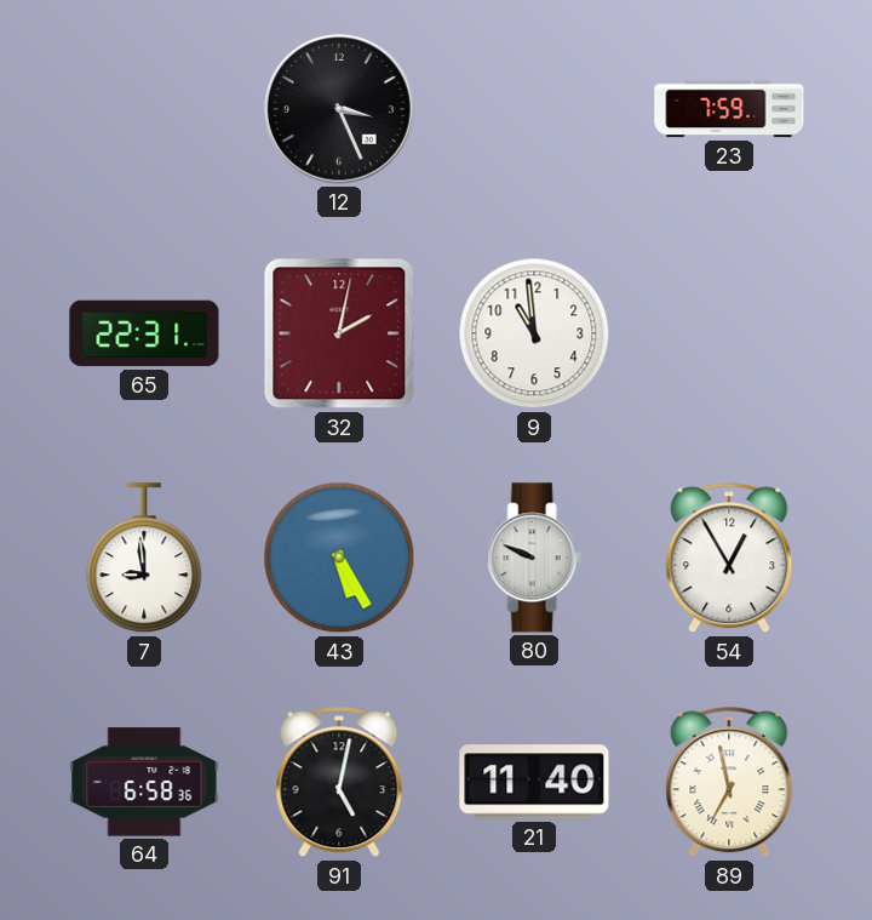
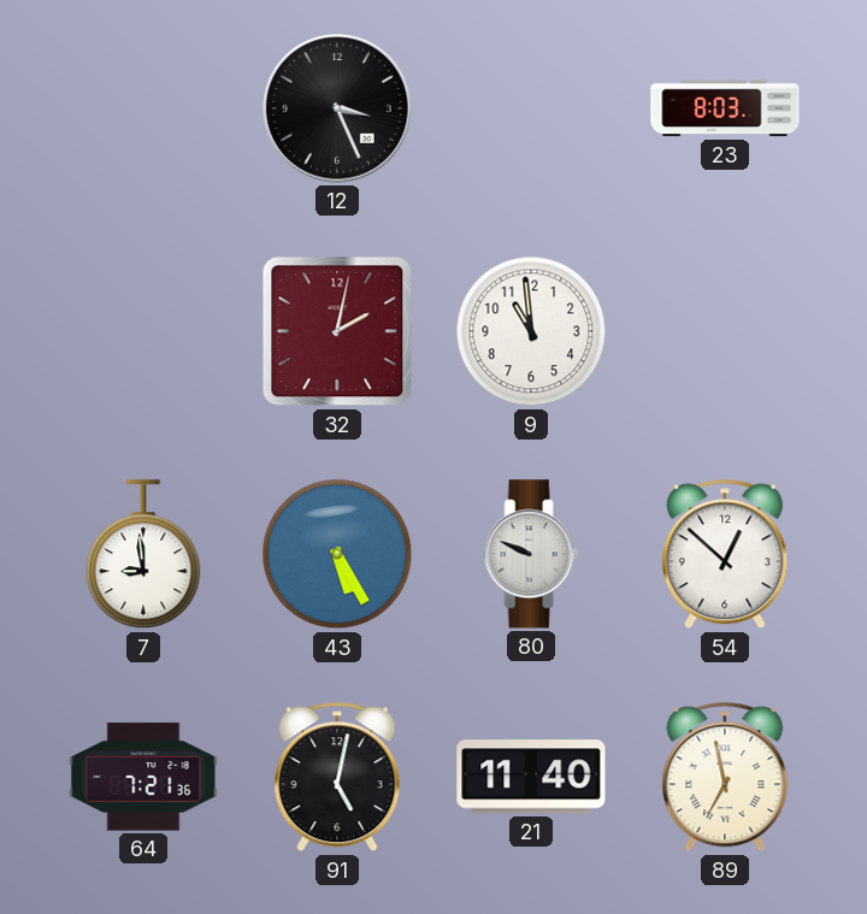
23: 7:59 -> 8:03 (725, 108)
65: 22:31 -> none (144, 333)
54: 12:55 -> 12:52 (725, 554)
64: 6:58 -> 7:21 (143, 777)
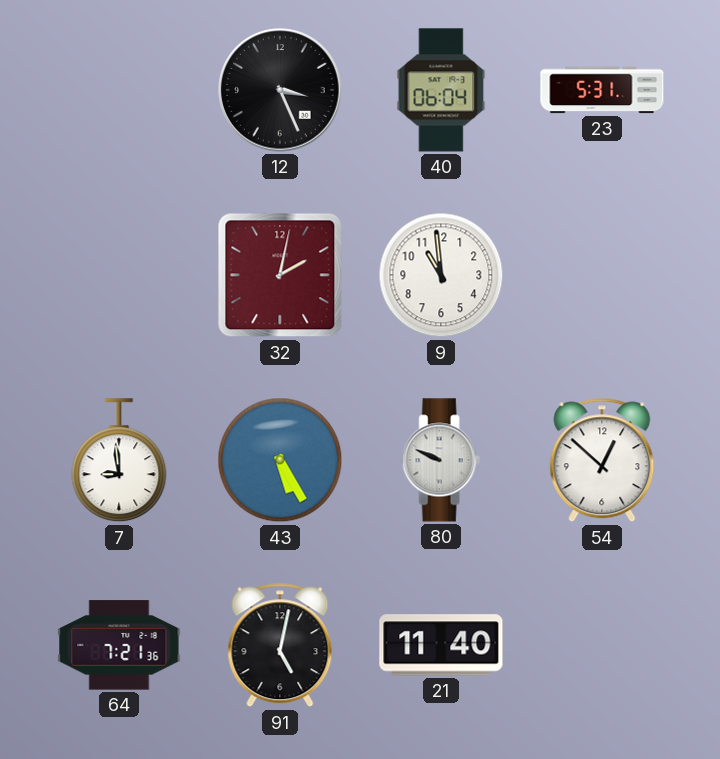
40: none -> 06:04 (441, 90)
23: 8:03 -> 5:31 (602, 90)
89: 6:58 -> none (725, 777)
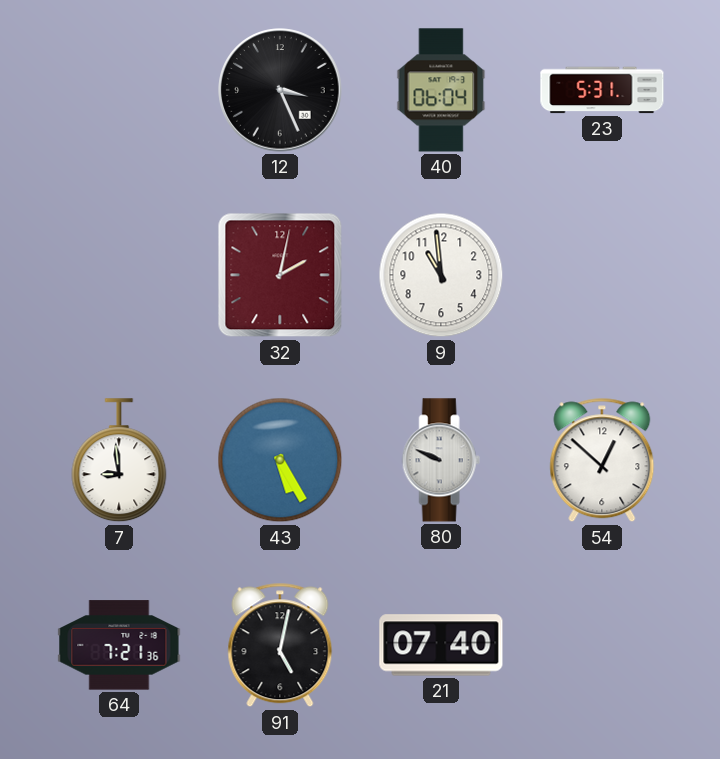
21: 11:40 -> 07:40 (441, 645)
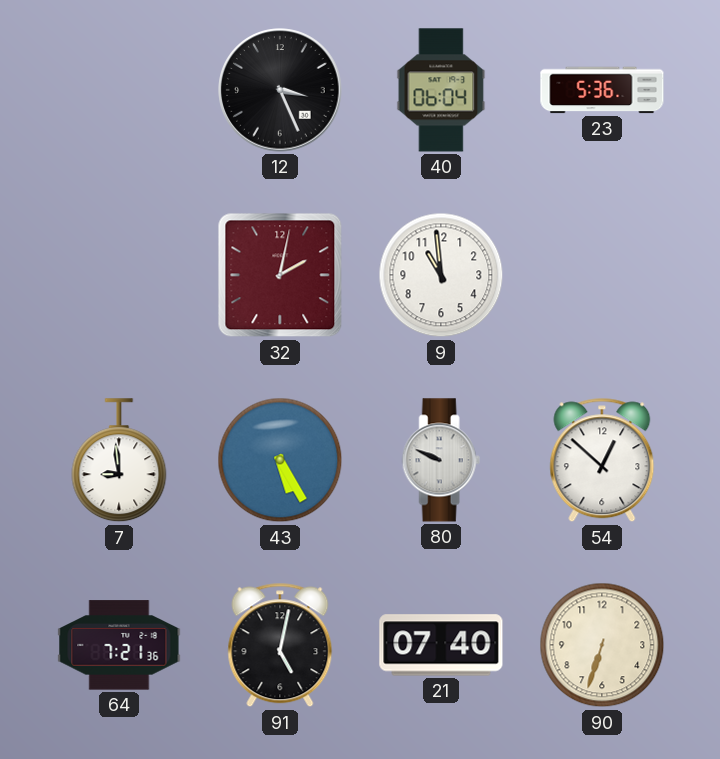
23: 5:31 -> 5:36 (602, 90)
90: none -> 6:33 (602, 645)
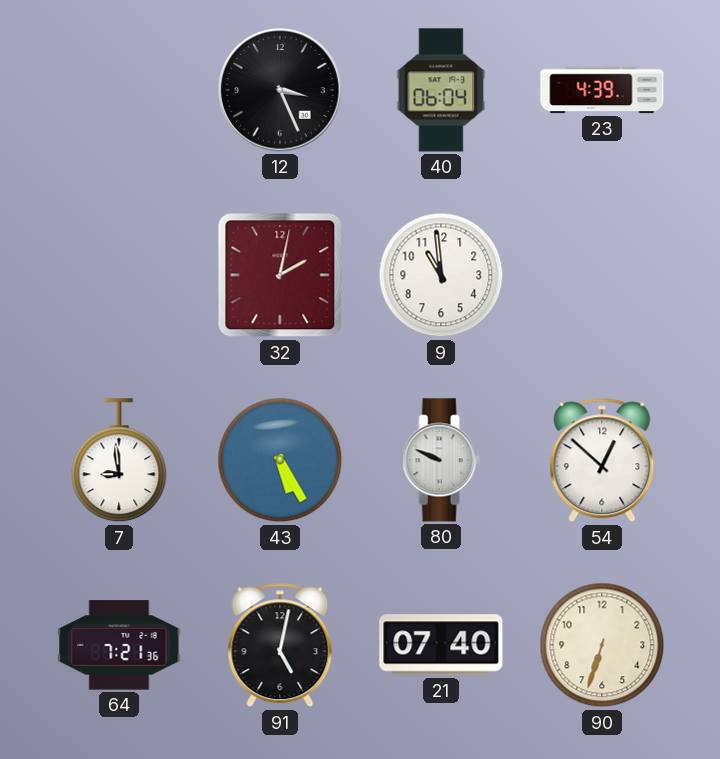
23: 5:36 -> 4:39 (602, 90)
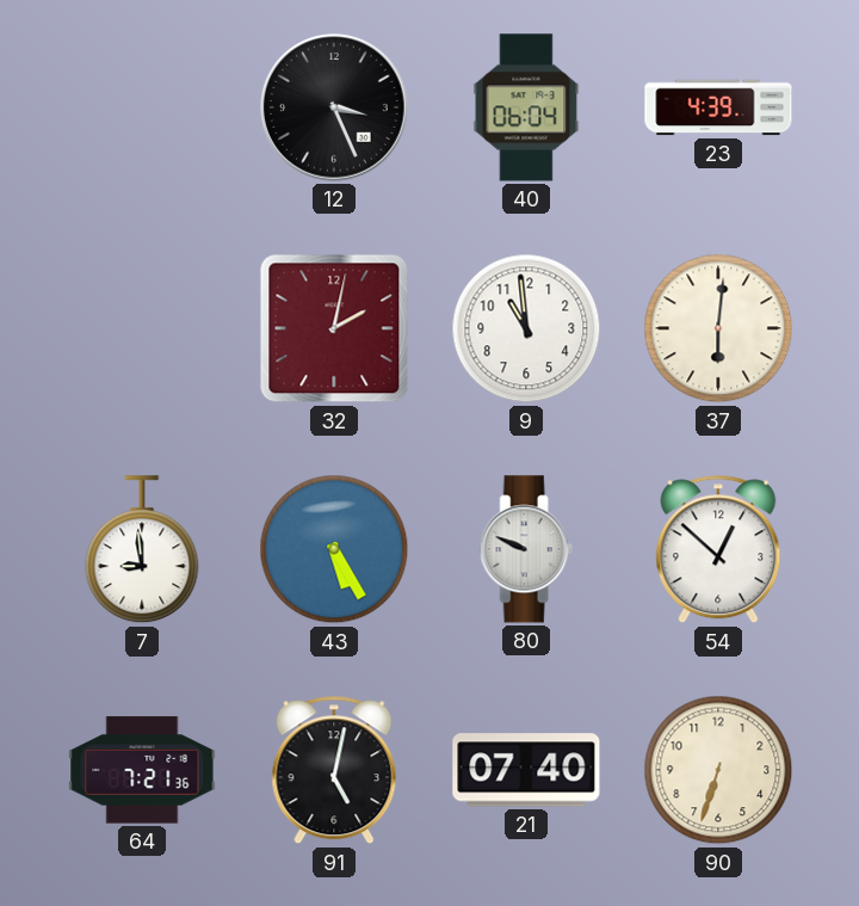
37: none -> 6:01 (718, 328)
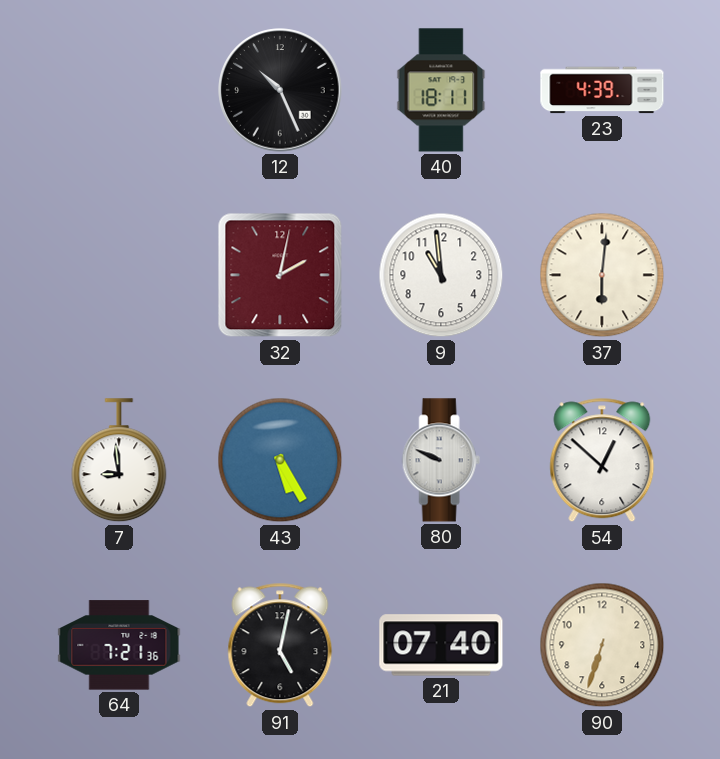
12: 3:26 -> 10:26 (280, 90)
40: 06:04 -> 18:11 (441, 90)
